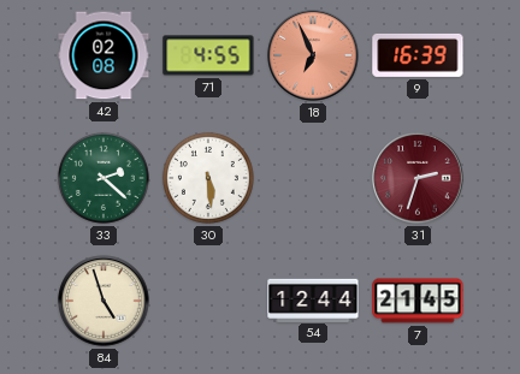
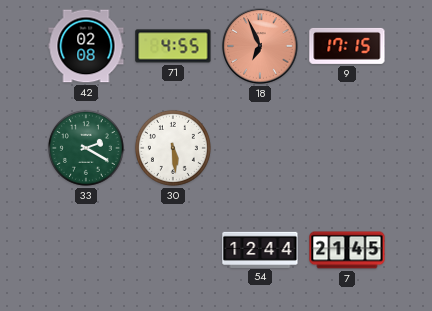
9: 16:39 -> 17:15 (347, 46)
33: 2:22 -> 2:20 (86, 148)
31: 2:33 -> none (418, 178)
84: 4:57 -> none (104, 301)
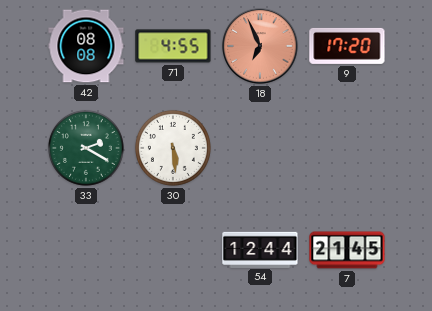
42: 02:08 -> 08:08 (86, 46)
9: 17:15 -> 17:20 (347, 46)
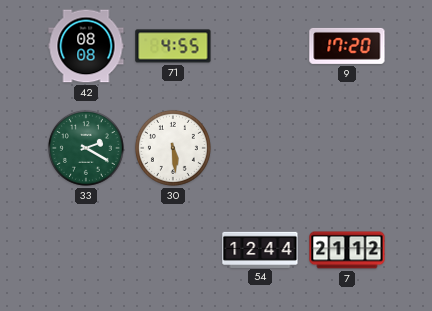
18: 6:56 -> none (260, 46)
7: 21:45 -> 21:12 (347, 250)
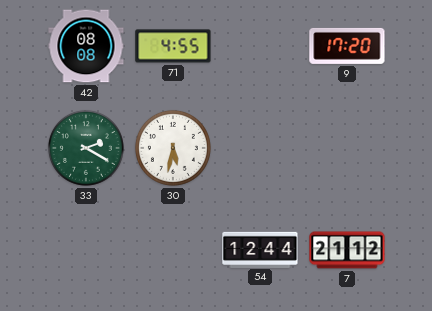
30: 5:29 -> 5:32 (173, 148)
